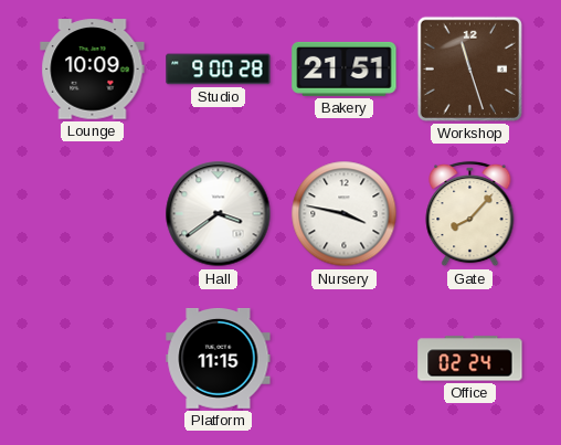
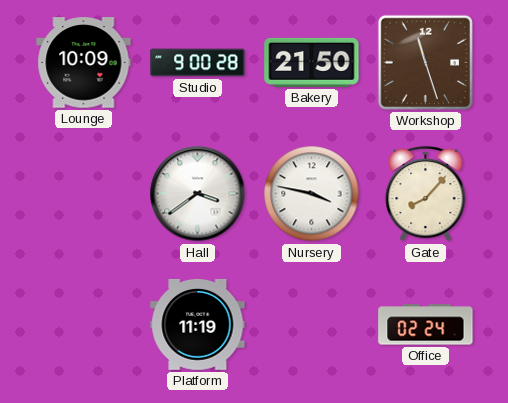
Bakery: 21:51 -> 21:50 (312, 62)
Platform: 11:15 -> 11:19 (198, 324)
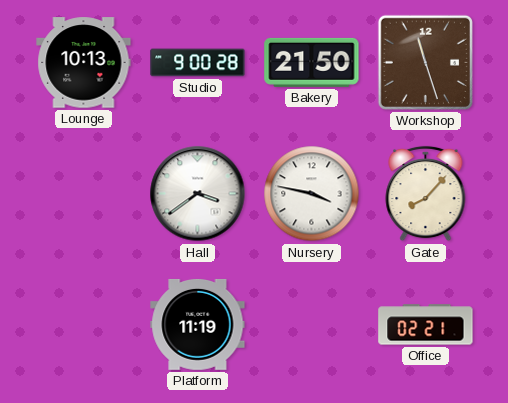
Lounge: 10:09 -> 10:13 (84, 63)
Office: 02:24 -> 02:21 (426, 325)
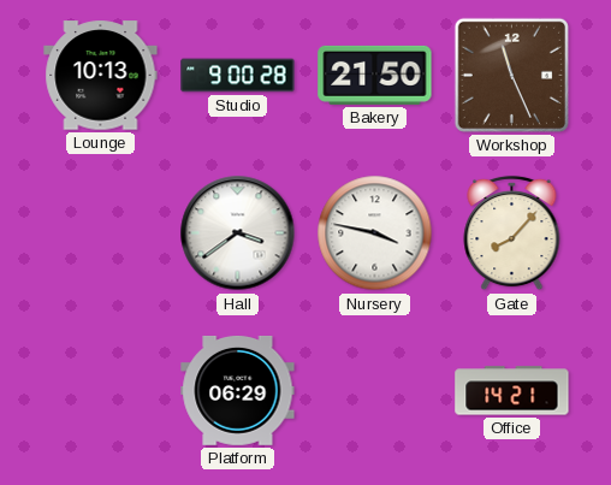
Workshop: 11:27 -> 11:26 (511, 75)
Platform: 11:19 -> 06:29 (238, 390)
Office: 02:21 -> 14:21 (512, 391)
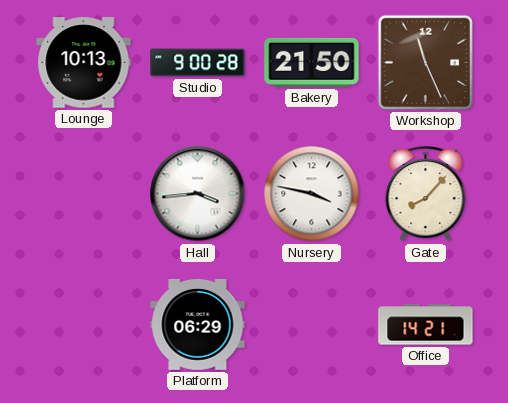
Hall: 3:39 -> 3:44 (198, 194)
